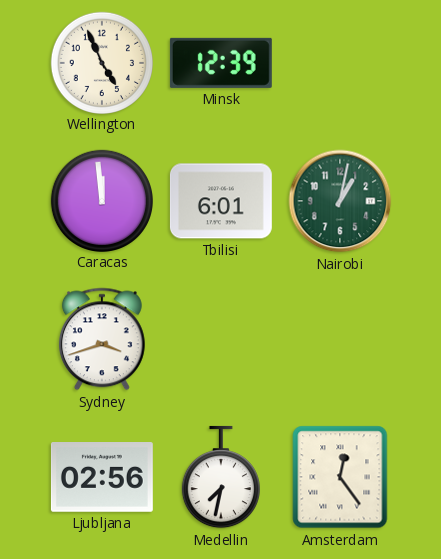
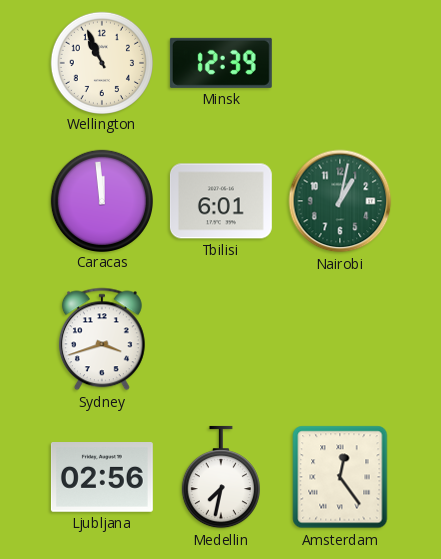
Wellington: 4:56 -> 10:56 (101, 62)
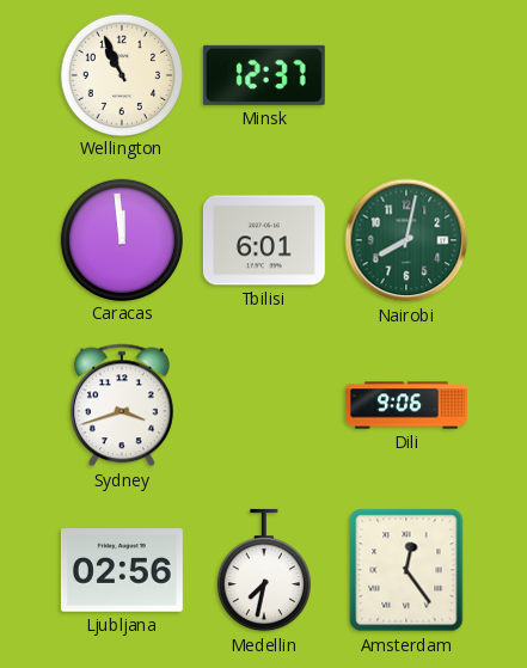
Minsk: 12:39 -> 12:37 (264, 75)
Nairobi: 1:02 -> 8:02 (406, 240)
Dili: none -> 9:06 (406, 405)
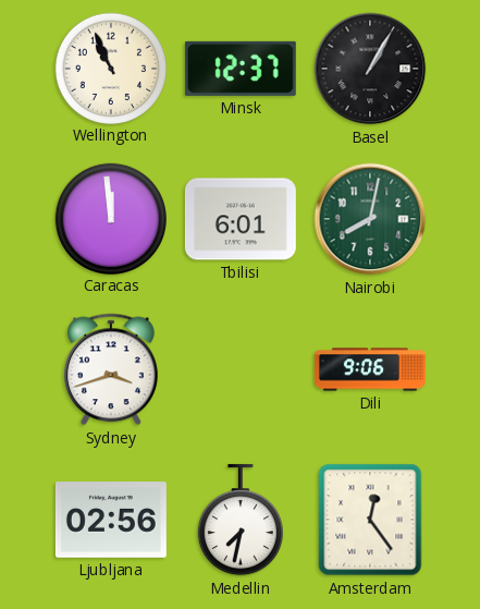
Basel: none -> 1:05 (370, 69)
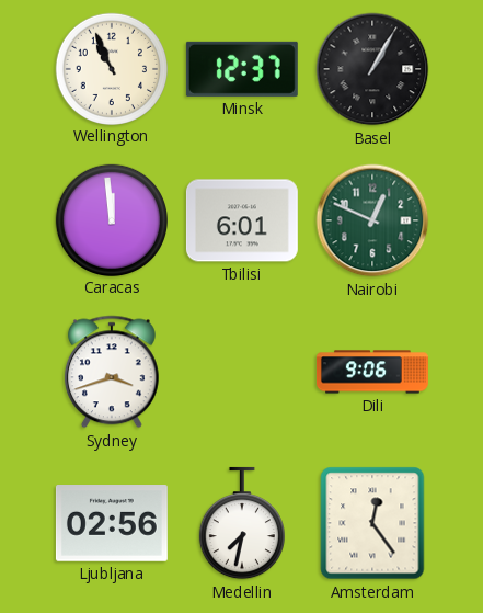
Nairobi: 8:02 -> 12:49 (372, 220)
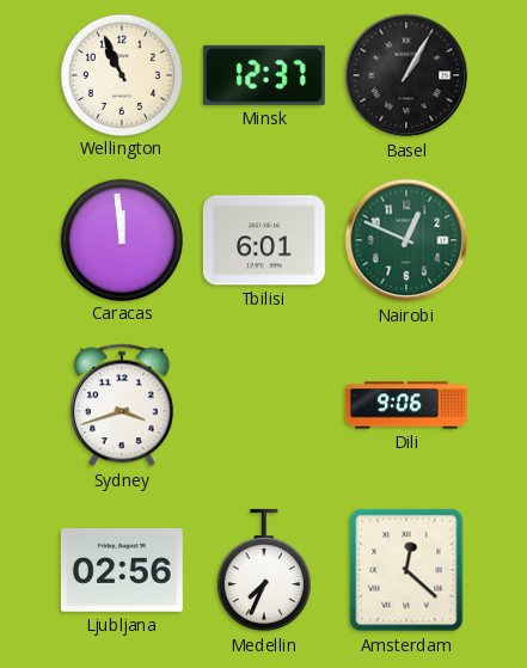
Medellin: 7:32 -> 7:34 (264, 570)
Amsterdam: 12:24 -> 12:22 (406, 570)
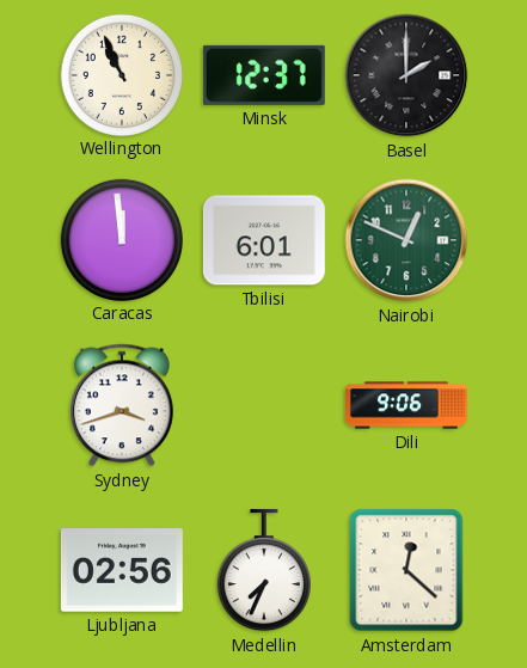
Basel: 1:05 -> 2:00 (406, 75)
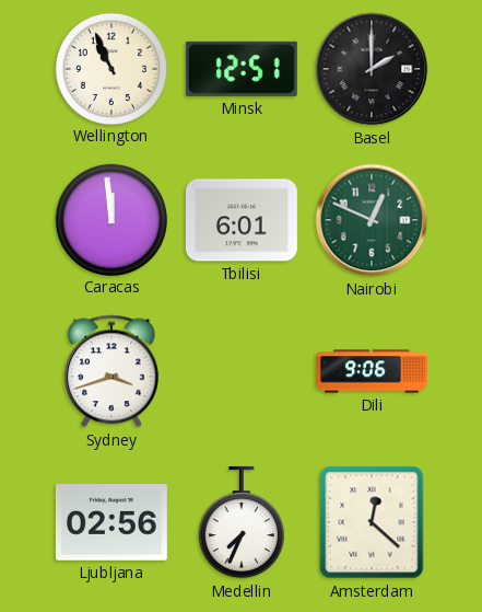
Minsk: 12:37 -> 12:51 (242, 69)
